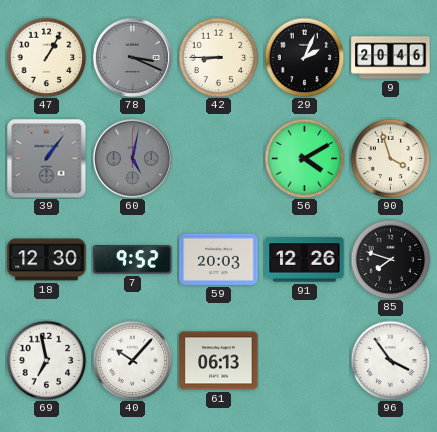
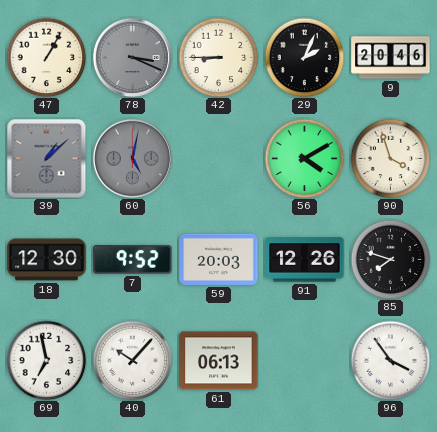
39: 1:06 -> 1:08 (46, 158)
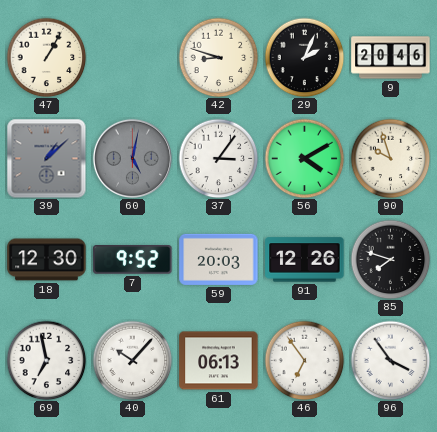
78: 3:19 -> none (132, 57)
42: 8:45 -> 8:48 (218, 57)
37: none -> 3:06 (218, 158)
90: 3:57 -> 9:57 (390, 158)
46: none -> 6:54 (304, 360)
